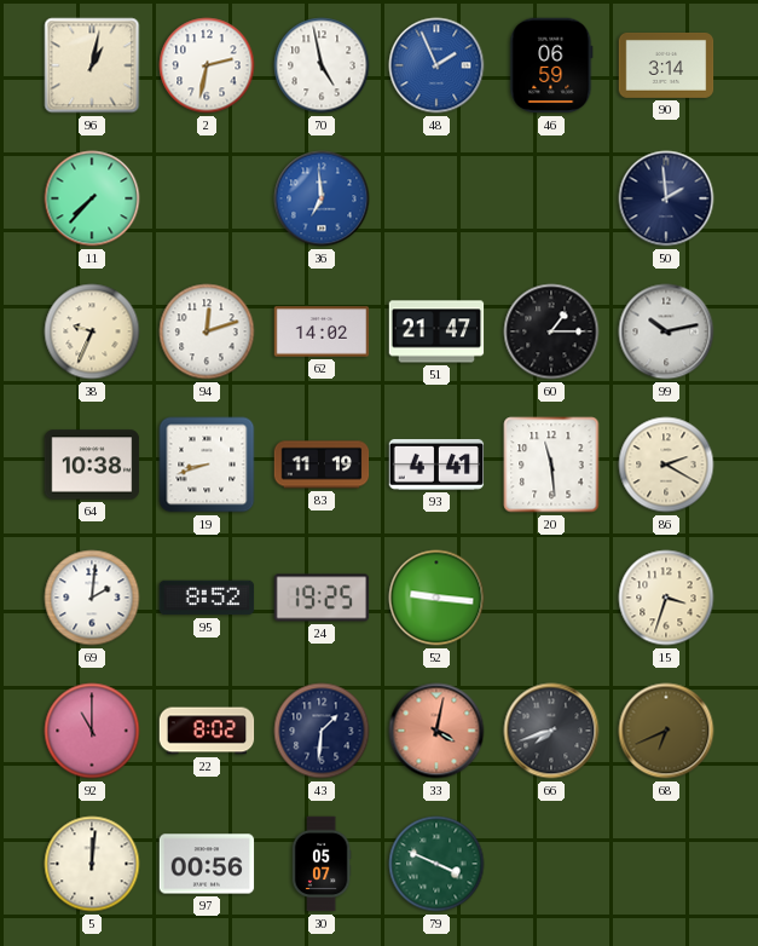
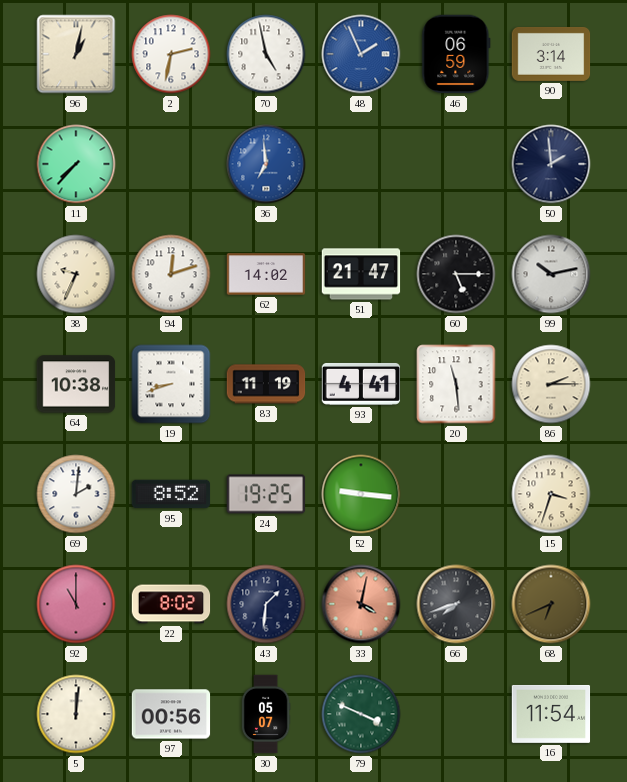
60: 1:15 -> 5:15 (456, 274)
86: 2:20 -> 2:15 (551, 384)
16: none -> 11:54 (551, 714)
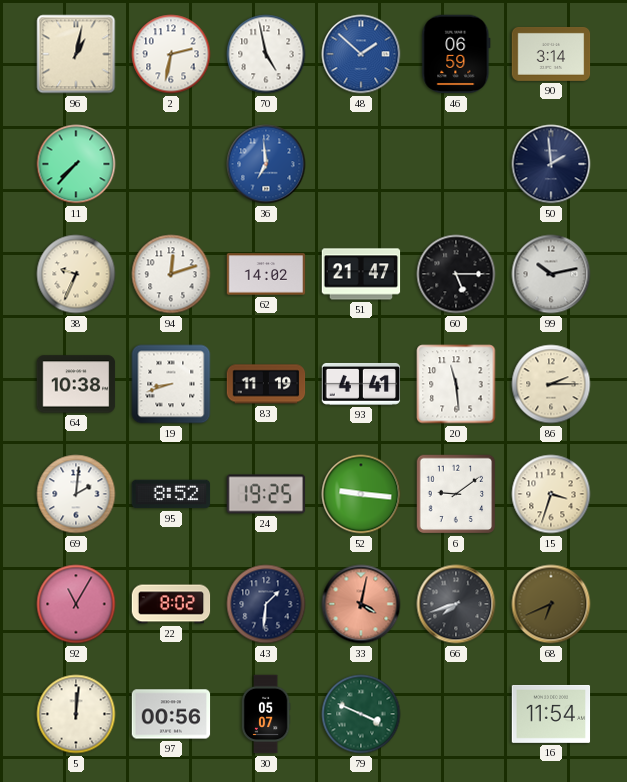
48: 1:56 -> 1:52 (361, 54)
6: none -> 9:09 (456, 494)
92: 11:00 -> 11:05 (76, 604)
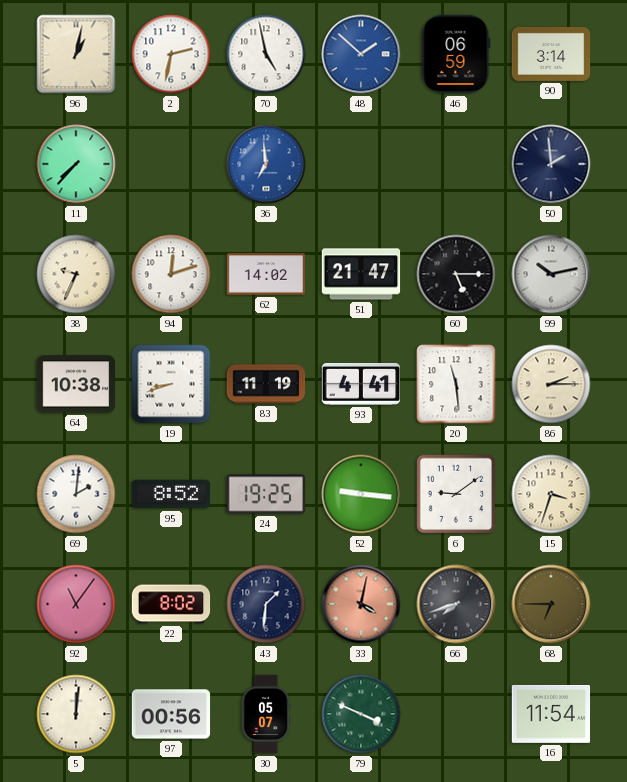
92: 11:05 -> 11:06 (76, 604)
68: 6:41 -> 6:45 (551, 604)
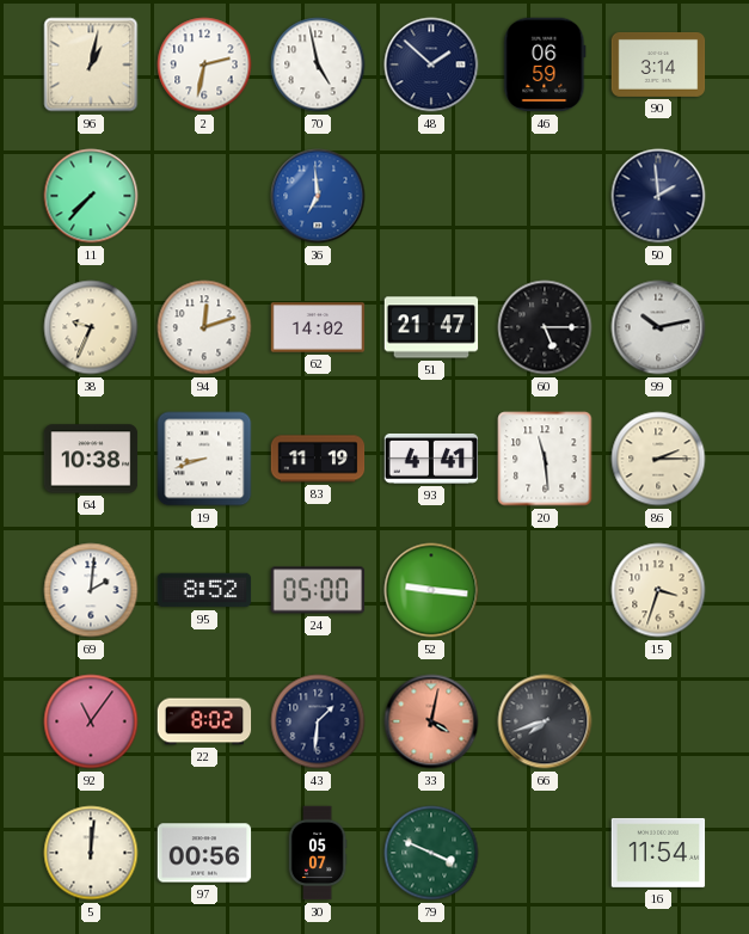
48 dial: blue -> navy (431, 64)
24: 19:25 -> 05:00 (318, 590)
6: 9:09 -> none (456, 494)
68: 6:45 -> none (551, 604)
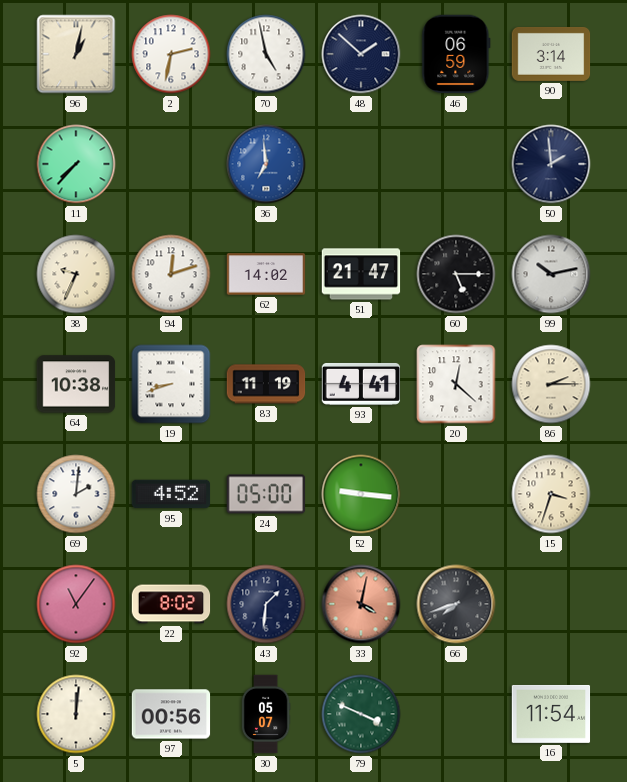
20: 11:29 -> 12:22 (456, 384)
95: 8:52 -> 4:52 (171, 494)
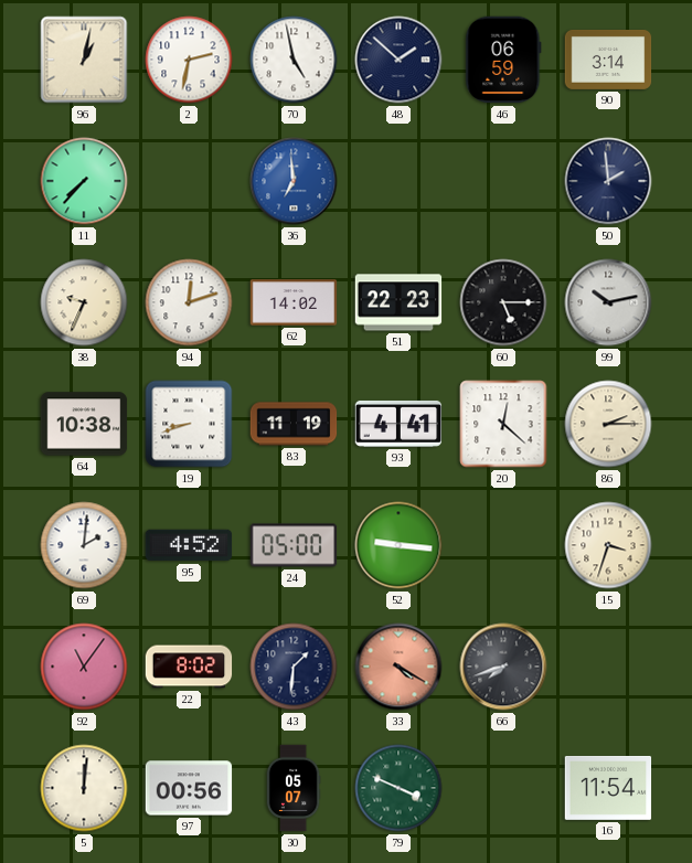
51: 21:47 -> 22:23 (398, 302)
33: 4:02 -> 4:20 (398, 667)
